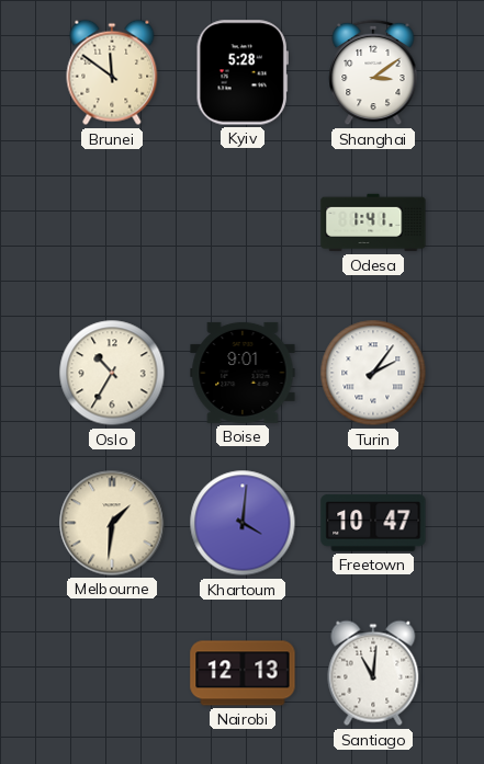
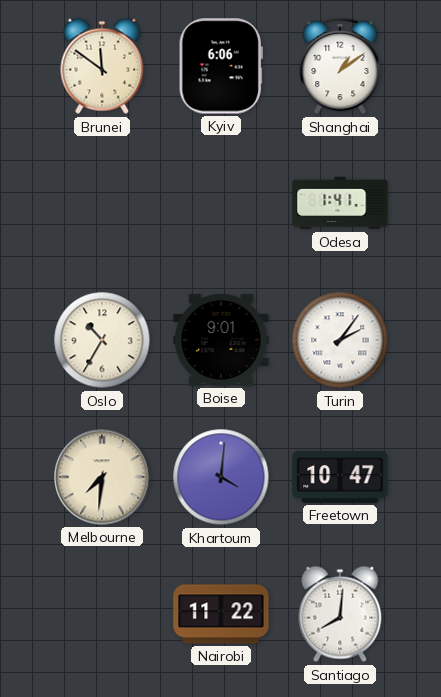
Kyiv: 5:28 -> 6:06 (221, 66)
Shanghai: 3:09 -> 1:09 (340, 66)
Melbourne: 1:31 -> 7:31 (102, 477)
Nairobi: 12:13 -> 11:22 (221, 614)
Santiago: 11:01 -> 8:01 (340, 614)
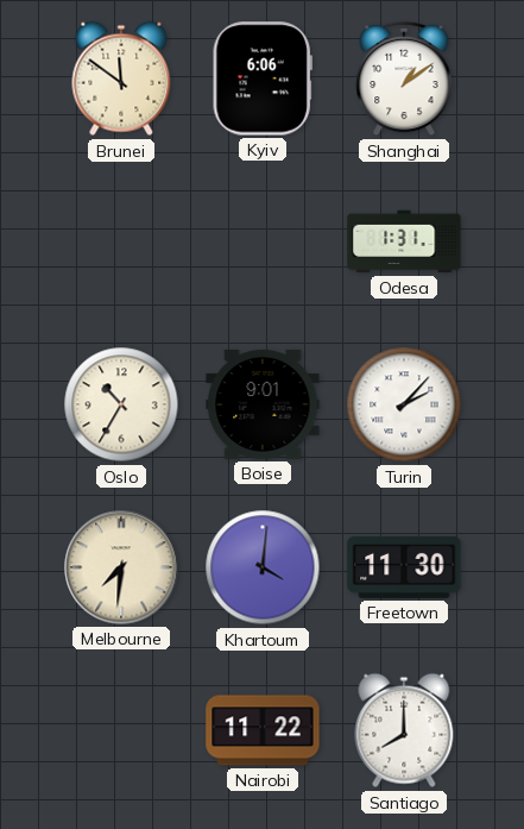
Odesa: 1:41 -> 1:31 (404, 241)
Turin: 2:06 -> 2:07 (404, 404)
Freetown: 10:47 -> 11:30 (404, 567)
Santiago: 8:01 -> 8:00 (404, 730)
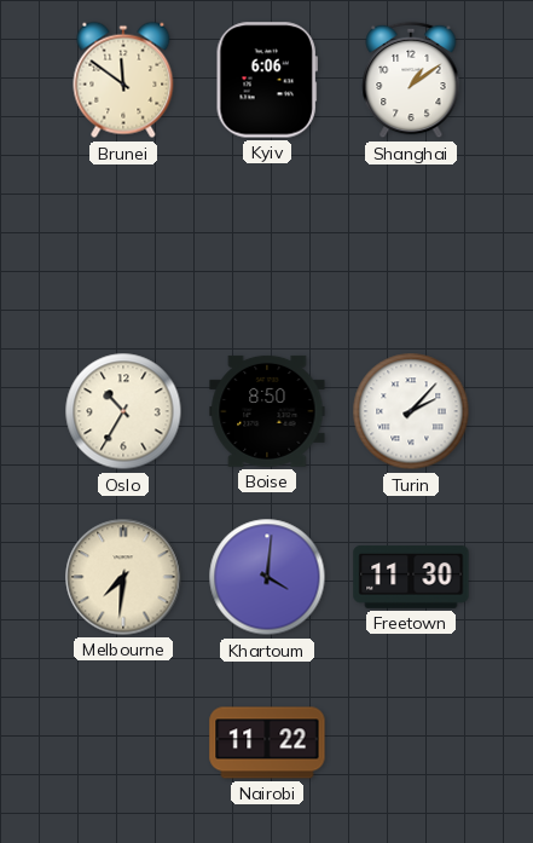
Odesa: 1:31 -> none (404, 241)
Boise: 9:01 -> 8:50 (267, 411)
Santiago: 8:00 -> none (404, 730)
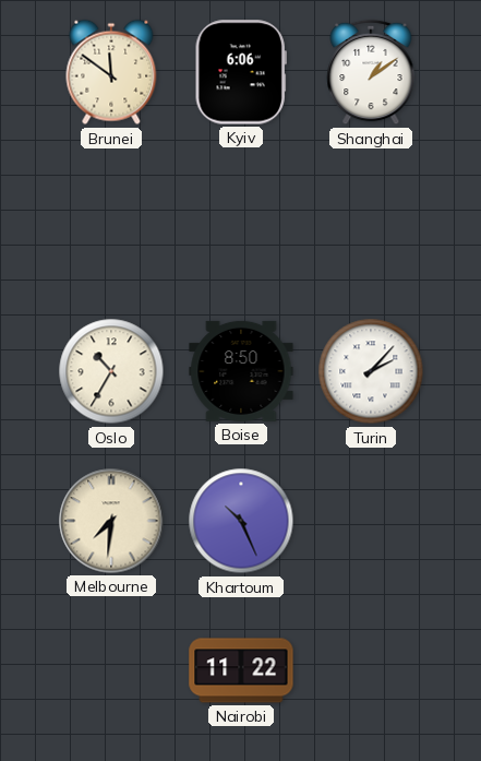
Khartoum: 4:01 -> 10:26 (241, 521)
Freetown: 11:30 -> none (411, 577)
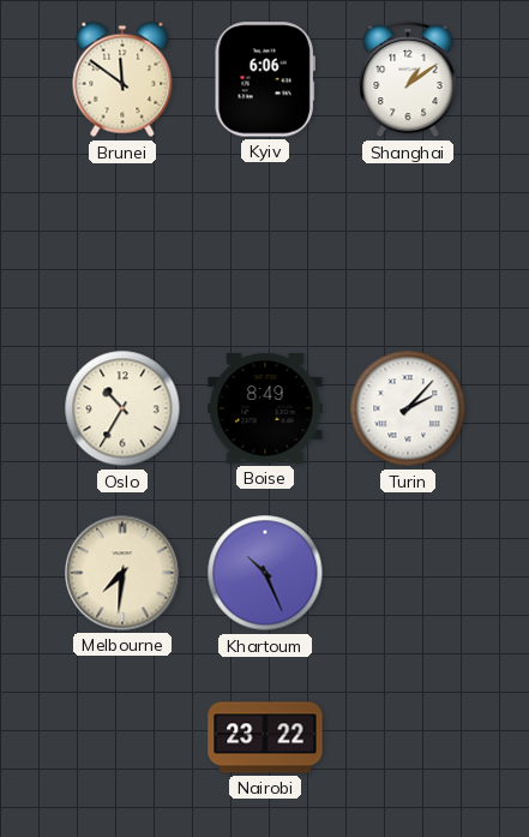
Boise: 8:50 -> 8:49 (265, 408)
Nairobi: 11:22 -> 23:22 (265, 737)
